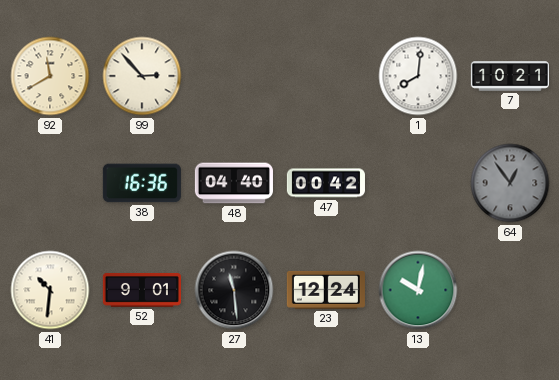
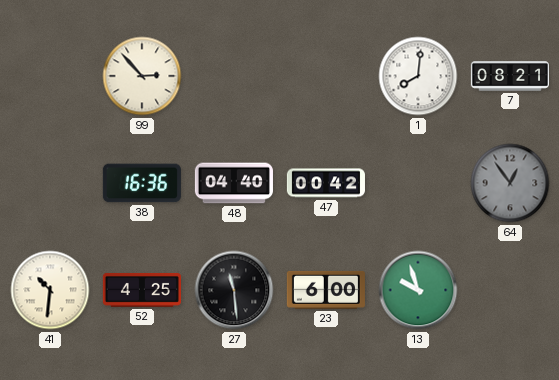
92: 11:40 -> none (50, 76)
7: 10:21 -> 08:21 (510, 76)
52: 9:01 -> 4:25 (142, 290)
23: 12:24 -> 6:00 (326, 290)
13: 10:02 -> 9:57 (418, 290)
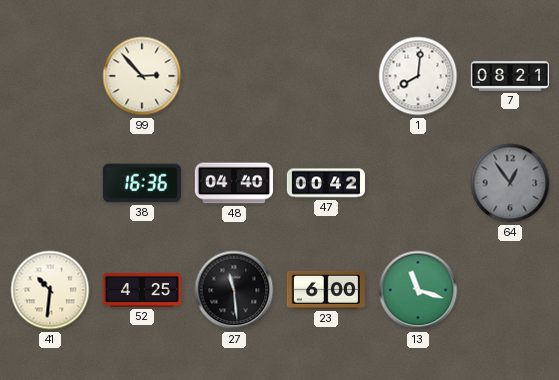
13: 9:57 -> 11:18 (418, 290)
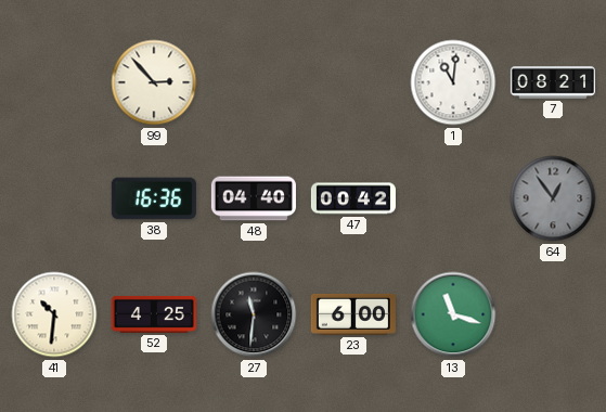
1: 8:01 -> 11:01 (453, 82)
27: 11:29 -> 11:31 (254, 314)
